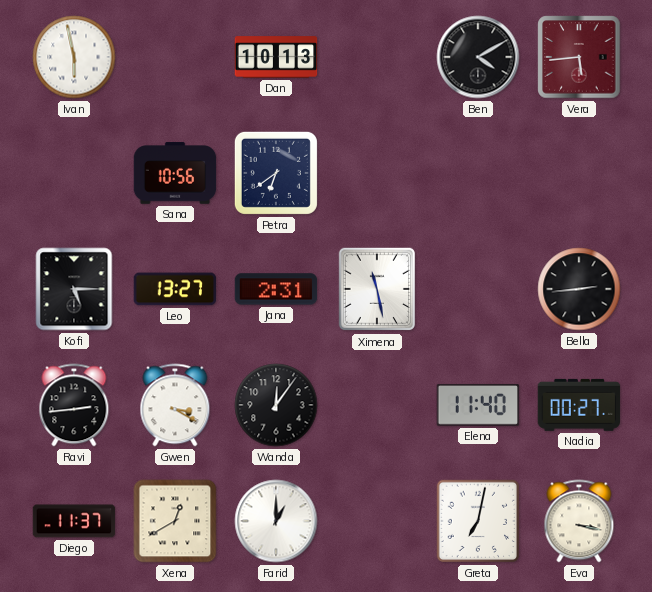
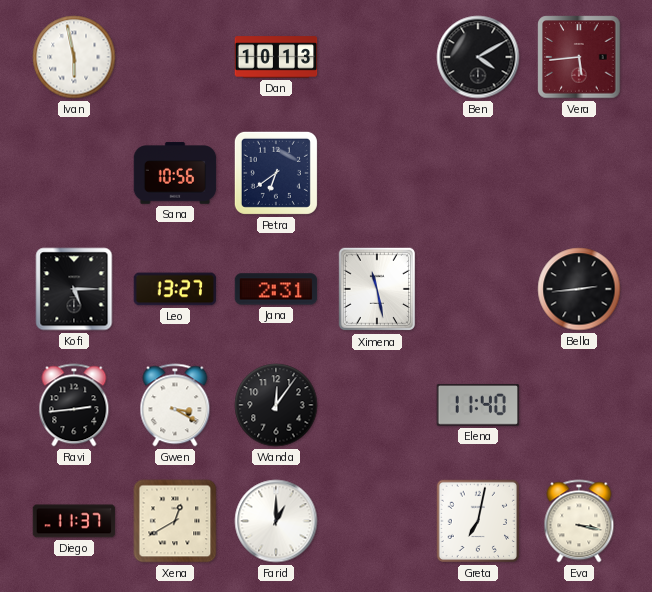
Nadia: 00:27 -> none (579, 405)
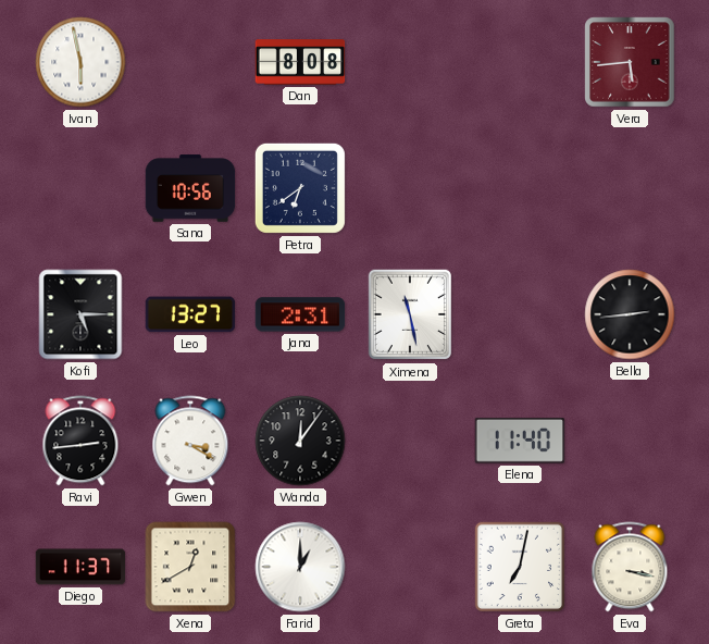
Dan: 10:13 -> 8:08 (300, 62)
Ben: 4:10 -> none (478, 57)
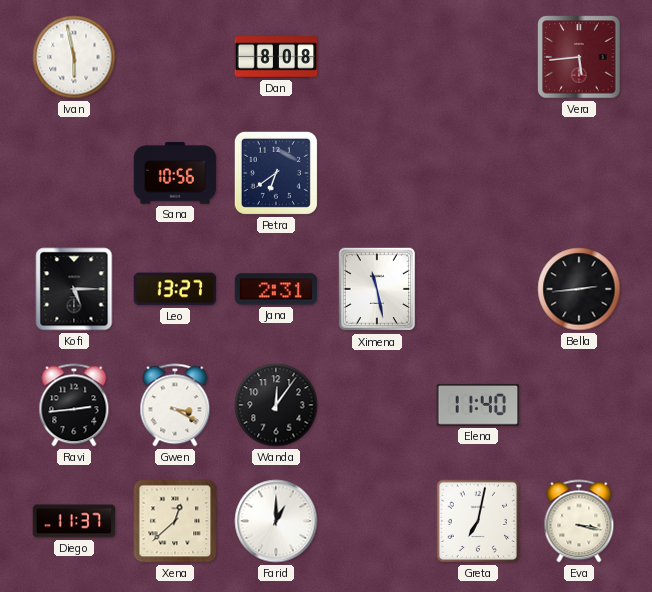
Xena: 12:40 -> 12:38 (175, 521)
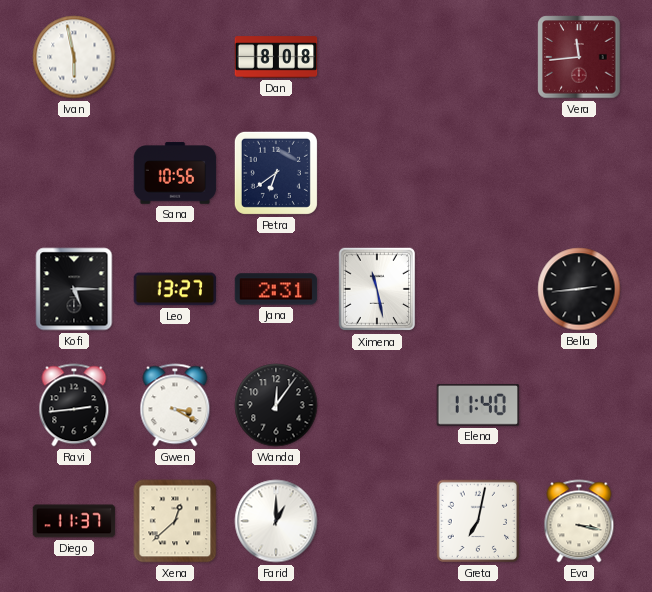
Vera: 5:44 -> 11:44 (579, 57)
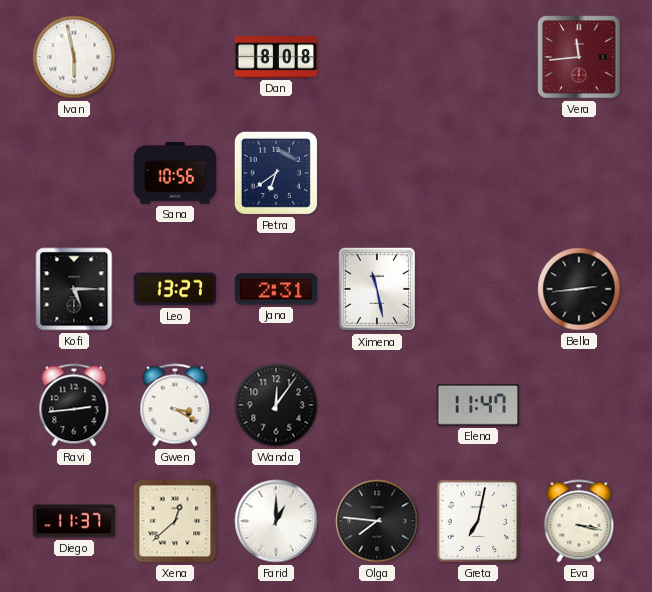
Elena: 11:40 -> 11:47 (478, 405)
Olga: none -> 7:46 (377, 521)
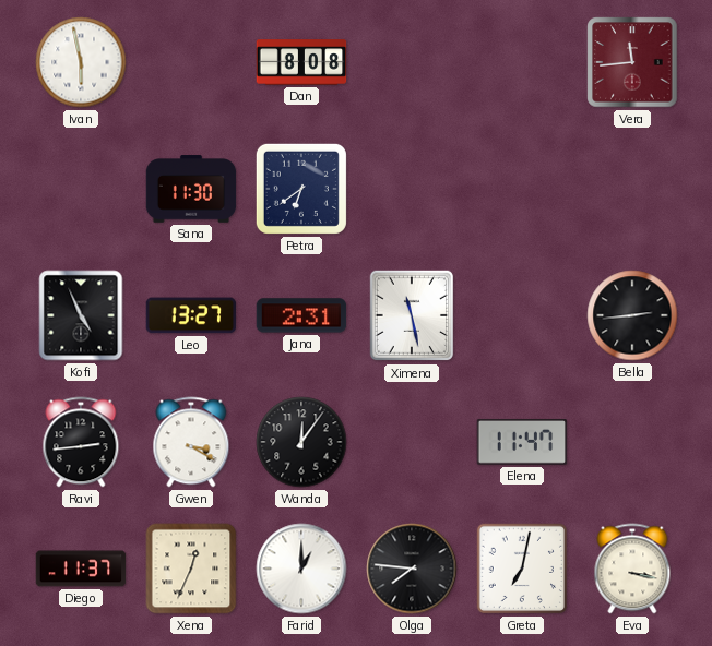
Sana: 10:56 -> 11:30 (191, 189)
Kofi: 5:15 -> 4:56 (81, 315)
Xena: 12:38 -> 12:34 (191, 569)
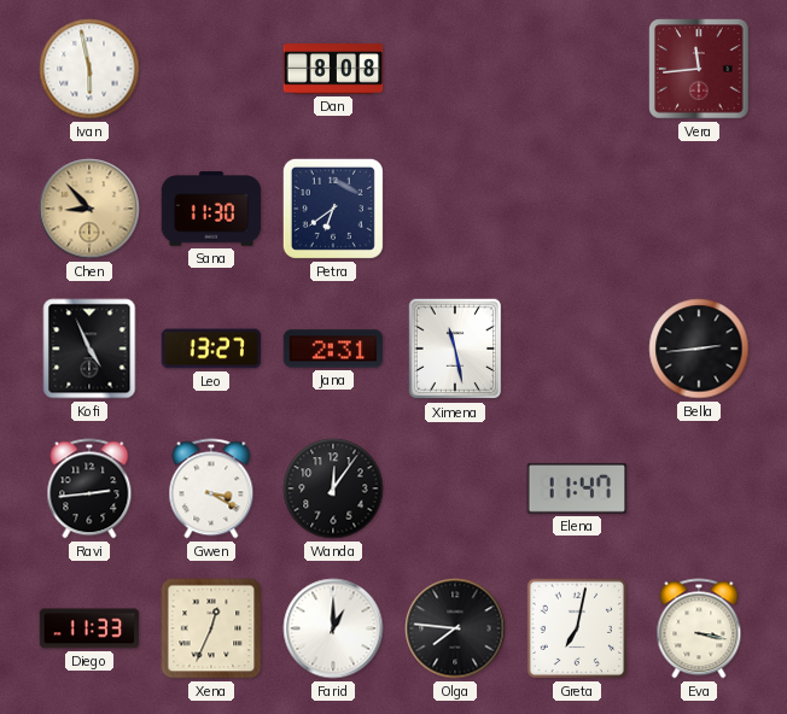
Chen: none -> 8:53 (89, 209)
Diego: 11:37 -> 11:33 (89, 628)
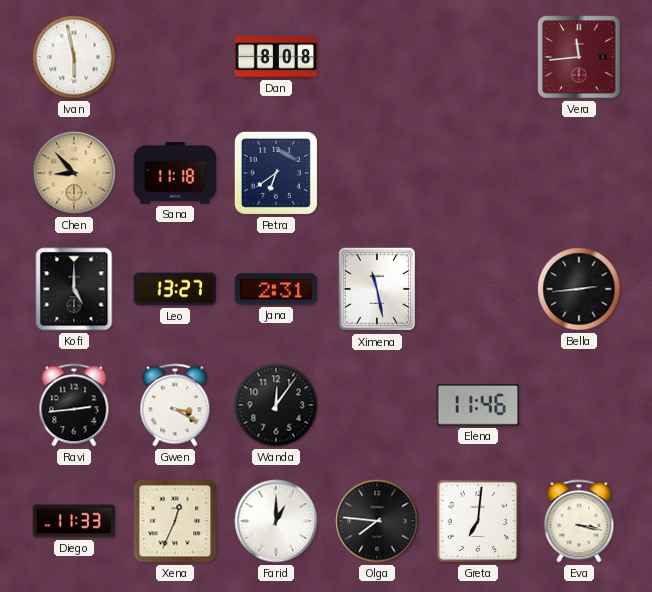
Sana: 11:30 -> 11:18 (175, 173)
Kofi: 4:56 -> 5:00 (74, 289)
Elena: 11:47 -> 11:46 (478, 405)
Greta: 7:02 -> 7:01 (478, 521)
